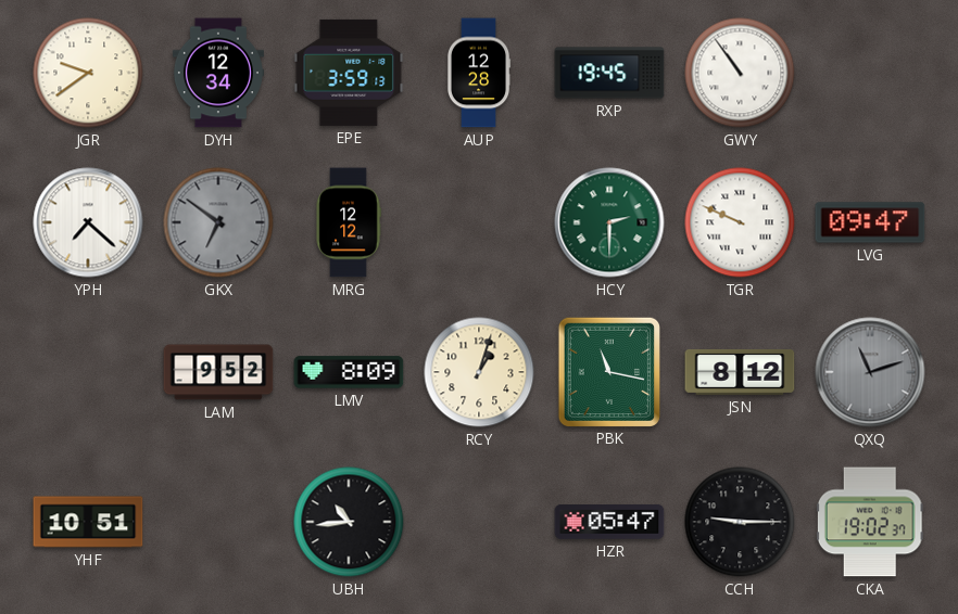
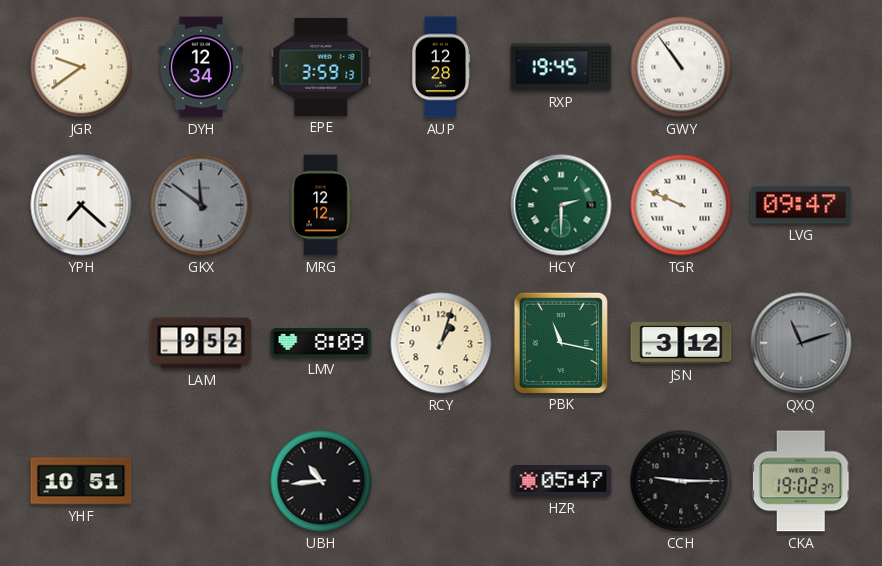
GKX: 6:51 -> 11:51 (201, 205)
JSN: 8:12 -> 3:12 (681, 343)
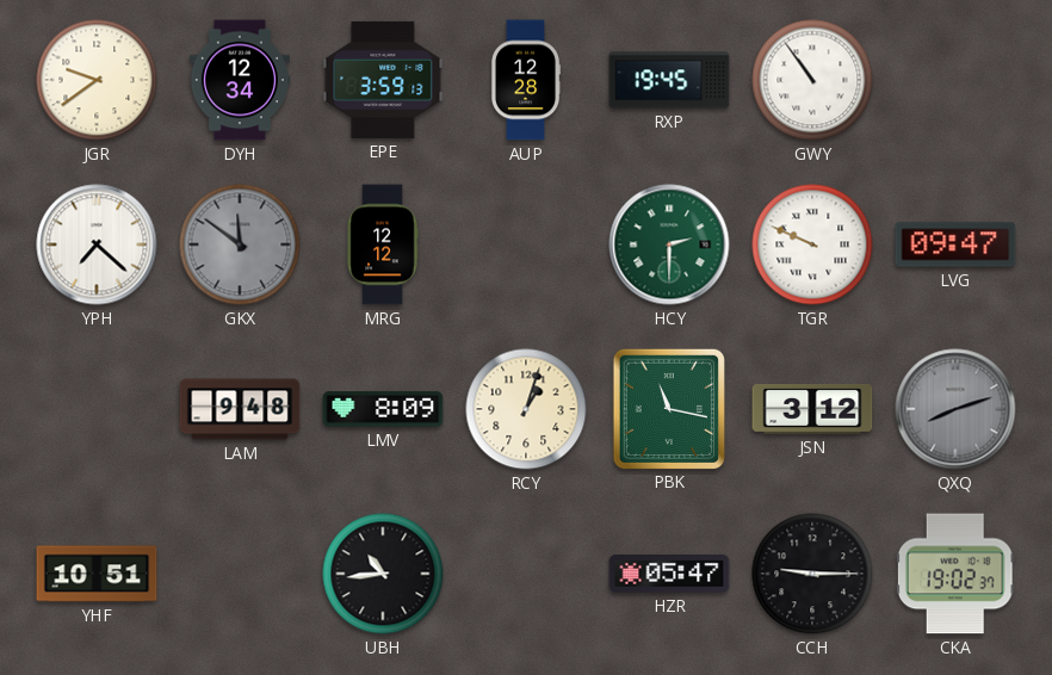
LAM: 9:52 -> 9:48 (240, 409)
QXQ: 11:12 -> 8:12 (955, 409)
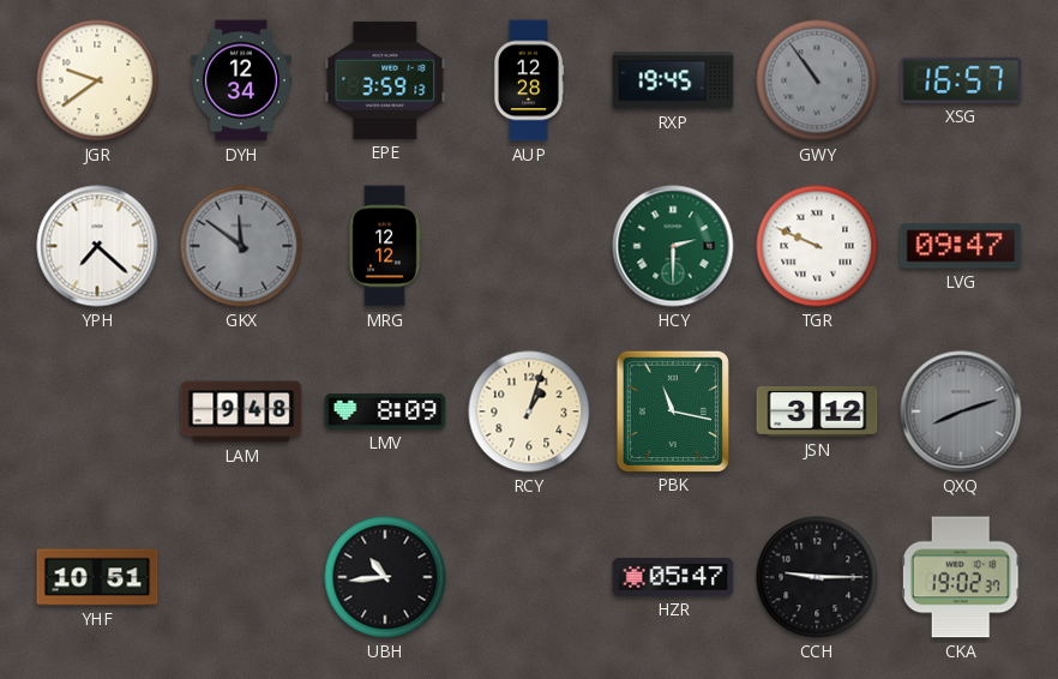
GWY dial: white -> grey (817, 80)
XSG: none -> 16:57 (961, 80)
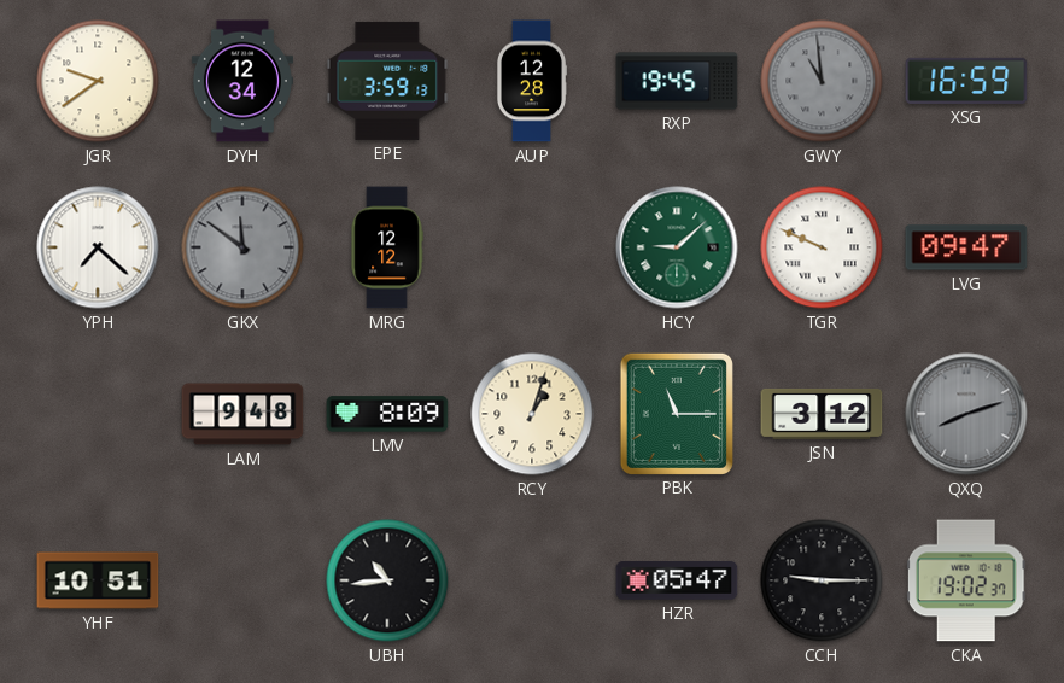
GWY: 10:54 -> 10:59 (822, 81)
XSG: 16:57 -> 16:59 (966, 81)
HCY: 2:30 -> 9:08 (677, 247)
PBK: 11:17 -> 11:15 (677, 413)
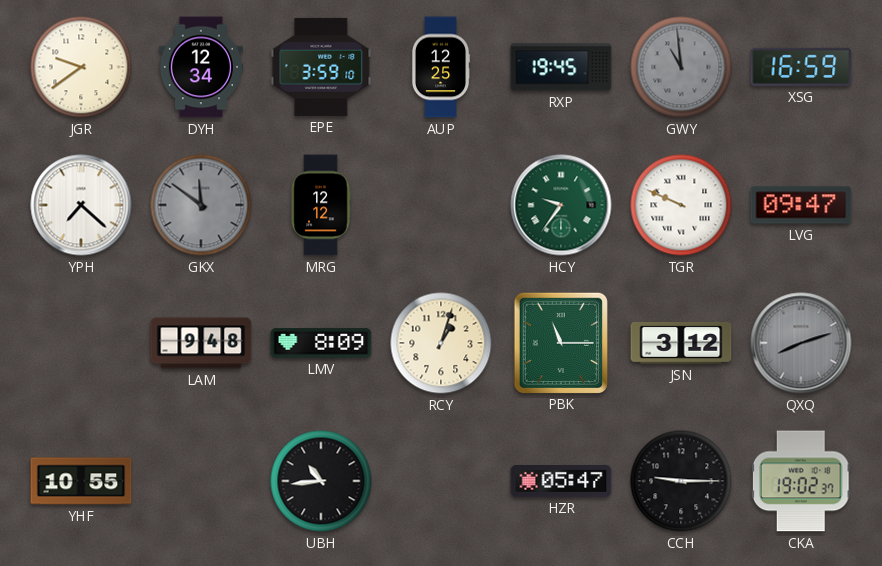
EPE: 3:59:13 -> 3:59:10 (321, 67)
AUP: 12:28 -> 12:25 (441, 67)
HCY: 9:08 -> 9:36 (561, 205)
YHF: 10:51 -> 10:55 (81, 481)
